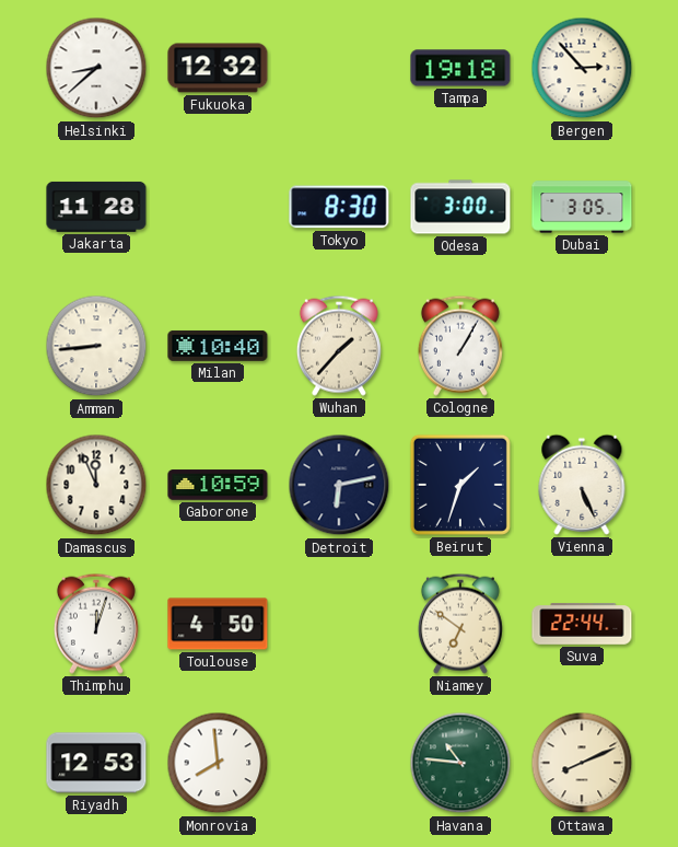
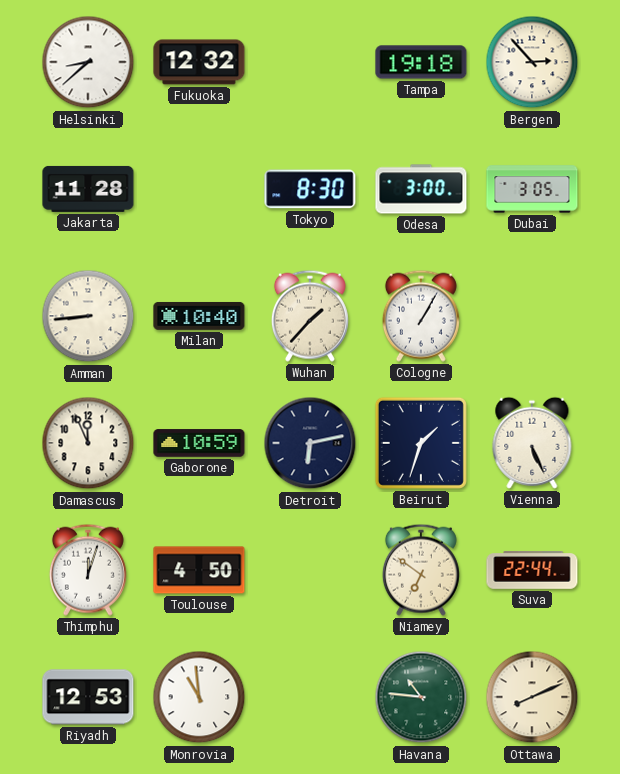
Monrovia: 7:59 -> 10:59 (199, 697)
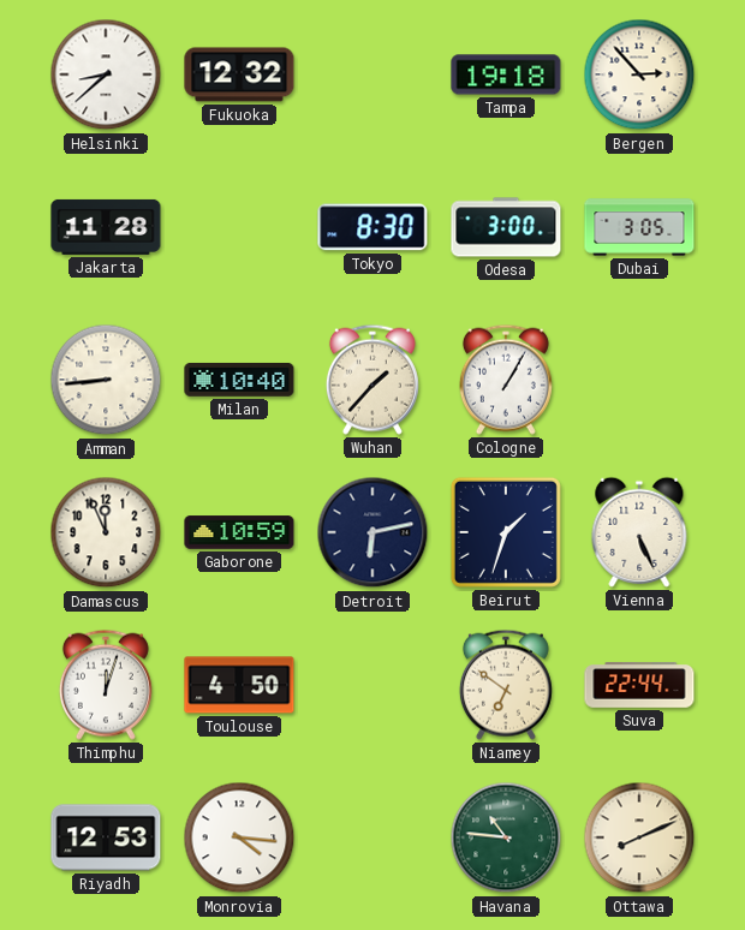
Monrovia: 10:59 -> 4:16 (239, 837)
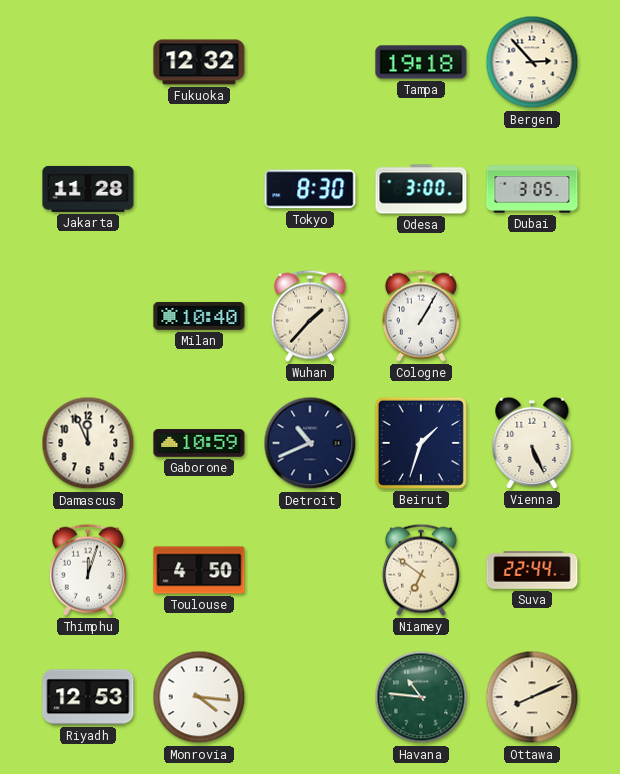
Helsinki: 8:38 -> none (106, 74)
Amman: 8:44 -> none (106, 380)
Detroit: 6:13 -> 10:41 (310, 443)
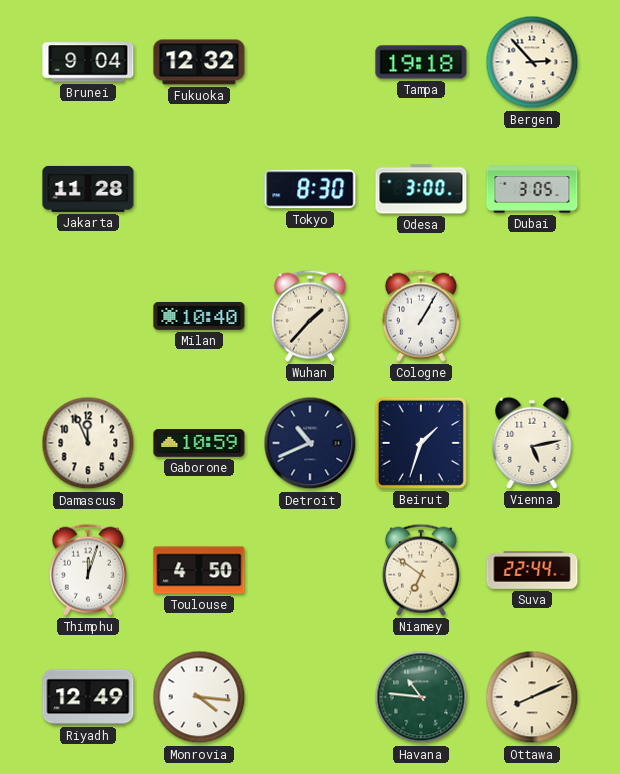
Brunei: none -> 9:04 (88, 62)
Vienna: 5:26 -> 5:13 (532, 443)
Riyadh: 12:53 -> 12:49 (88, 697)
